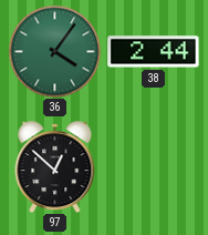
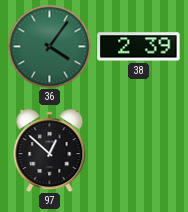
38: 2:44 -> 2:39 (139, 47)
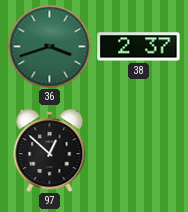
36: 4:06 -> 3:42 (49, 46)
38: 2:39 -> 2:37 (139, 47)
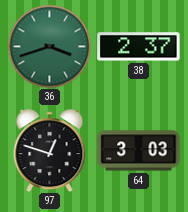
97: 12:52 -> 12:48 (50, 151)
64: none -> 3:03 (139, 151)
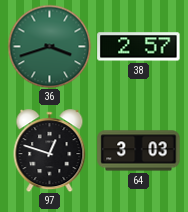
38: 2:37 -> 2:57 (139, 47)
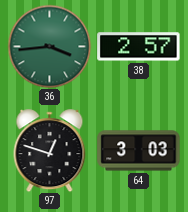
36: 3:42 -> 3:44 (49, 46)
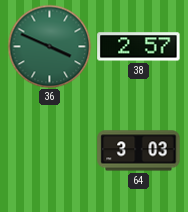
36: 3:44 -> 3:49 (49, 46)
97: 12:48 -> none (50, 151)
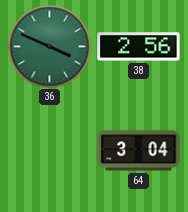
38: 2:57 -> 2:56 (139, 47)
64: 3:03 -> 3:04 (139, 151)
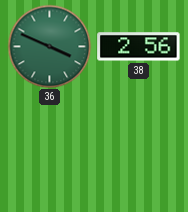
64: 3:04 -> none (139, 151)
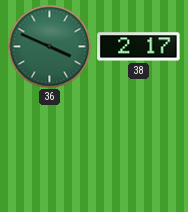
38: 2:56 -> 2:17 (139, 47)
